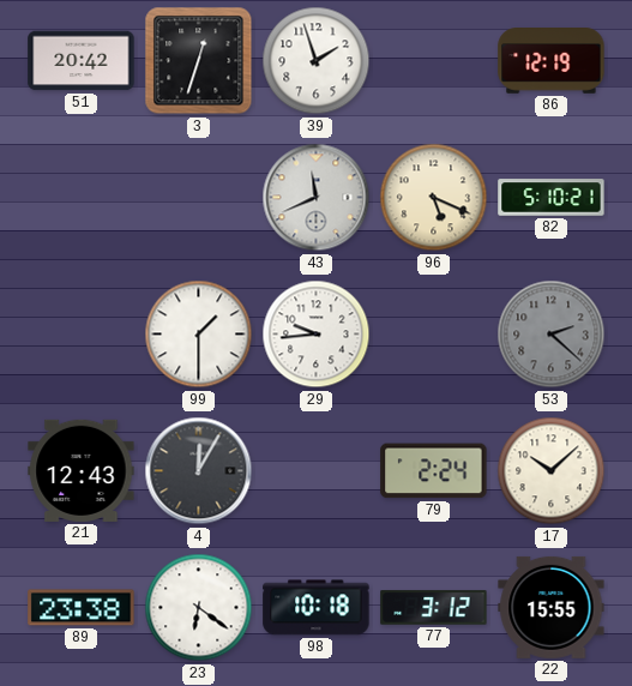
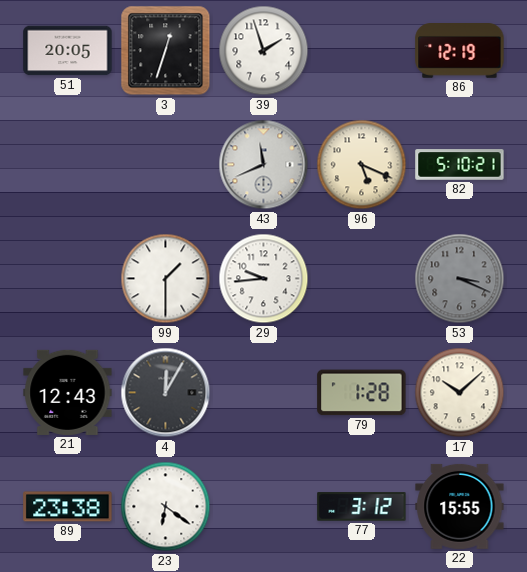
51: 20:42 -> 20:05 (68, 51)
53: 2:22 -> 3:19 (460, 279)
79: 2:24 -> 1:28 (362, 393)
98: 10:18 -> none (317, 608)
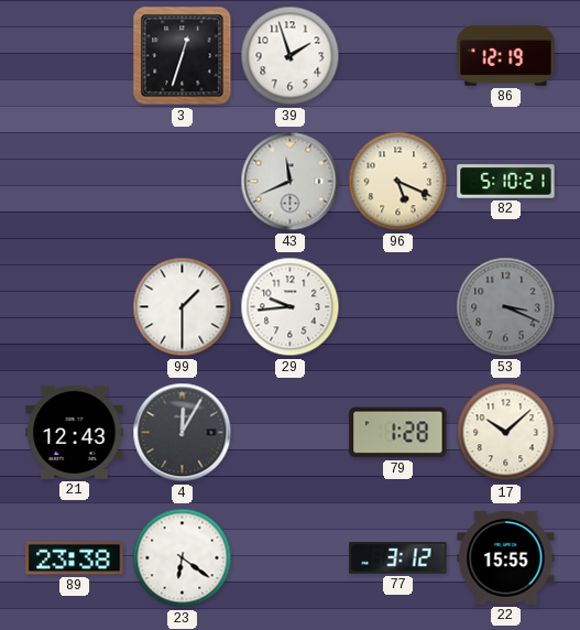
51: 20:05 -> none (68, 51)
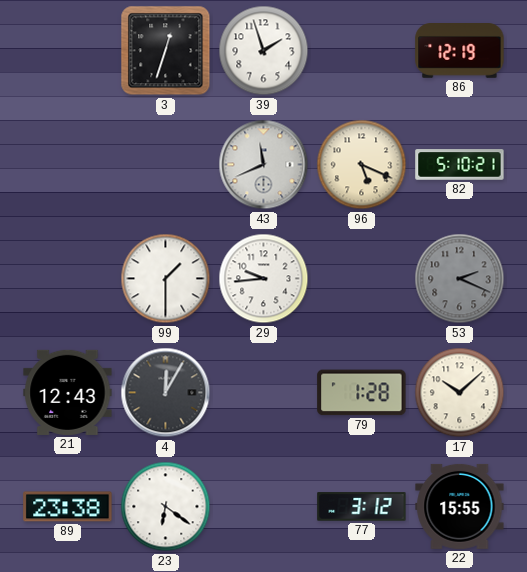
53: 3:19 -> 2:19 (460, 279)
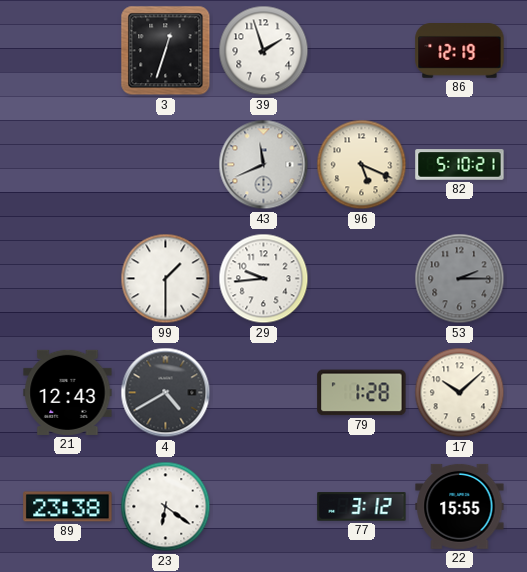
53: 2:19 -> 2:15 (460, 279)
4: 12:05 -> 4:40 (166, 393)
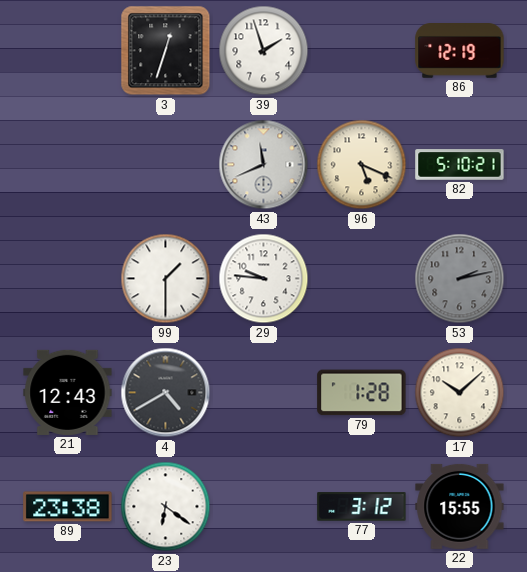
29: 9:44 -> 9:46 (264, 279)
53: 2:15 -> 2:13 (460, 279)
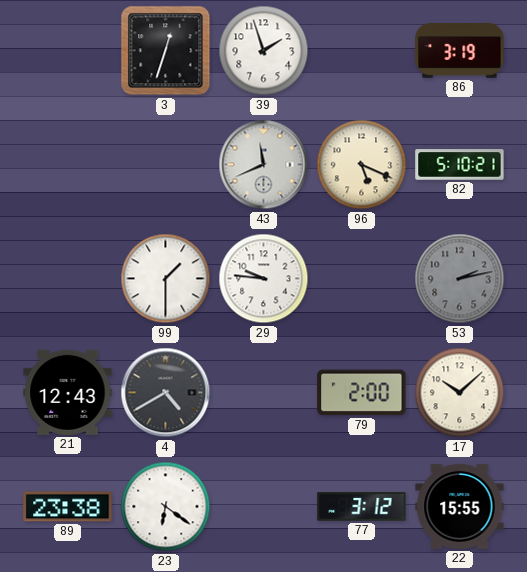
86: 12:19 -> 3:19 (460, 51)
79: 1:28 -> 2:00 (362, 393)
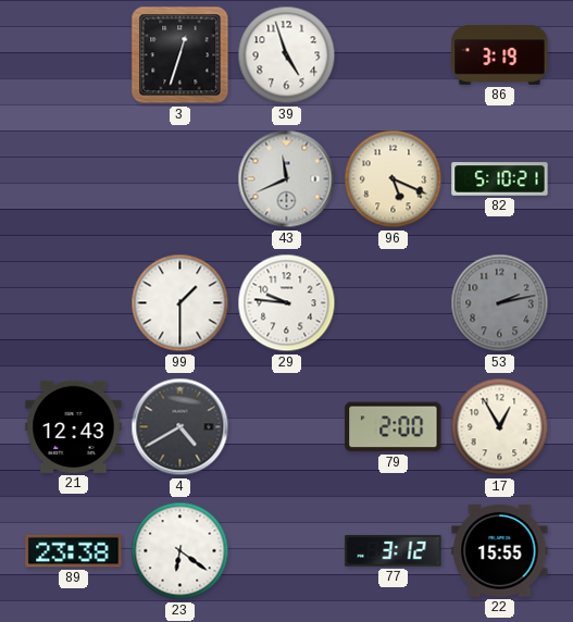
39: 1:57 -> 4:57 (287, 55)
17: 10:08 -> 12:55 (500, 427)
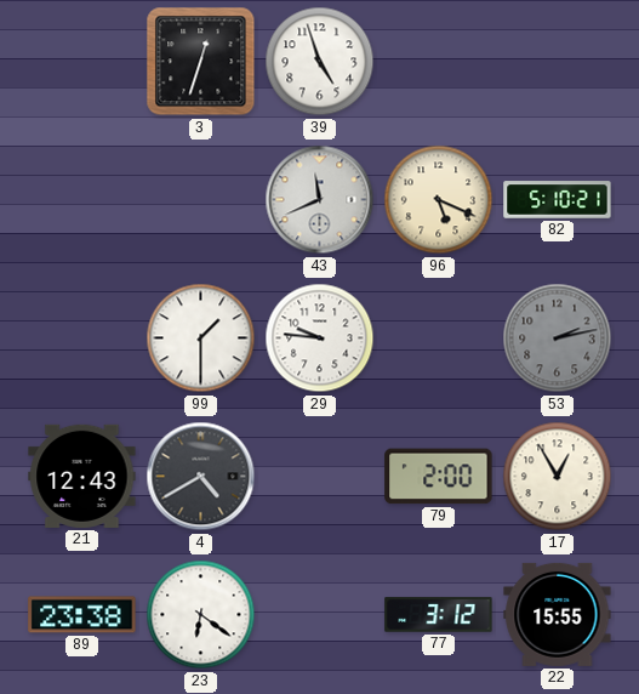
86: 3:19 -> none (500, 55)
